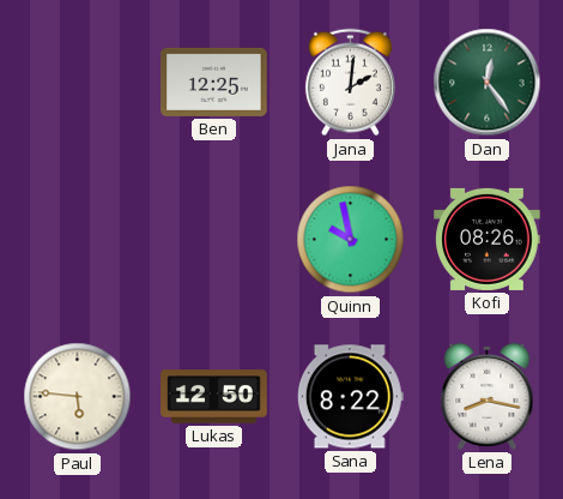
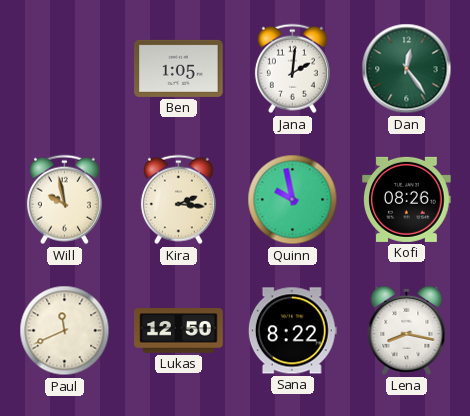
Ben: 12:25 -> 1:05 (179, 68)
Will: none -> 9:58 (64, 200)
Kira: none -> 2:16 (178, 200)
Paul: 5:46 -> 11:41 (65, 331)
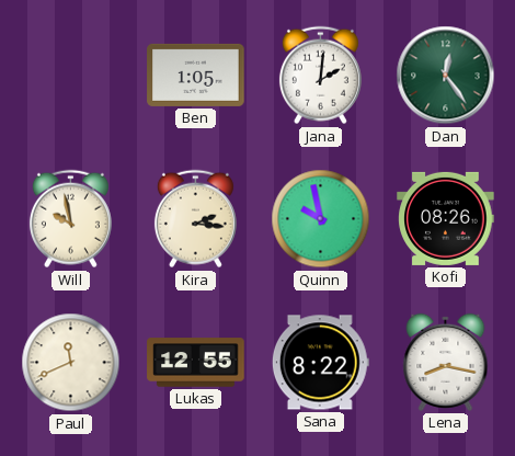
Lukas: 12:50 -> 12:55 (196, 363)
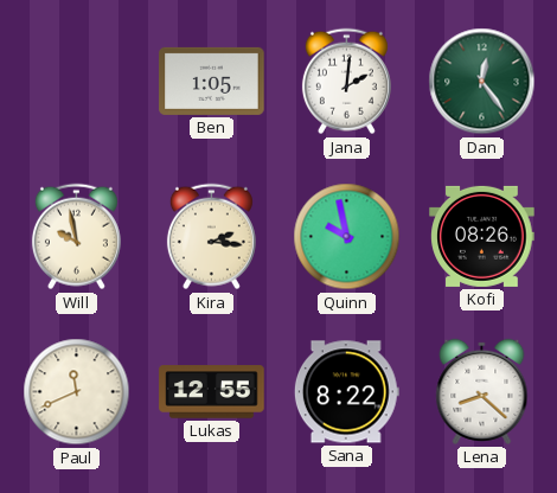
Lena: 8:17 -> 8:22 (482, 391)
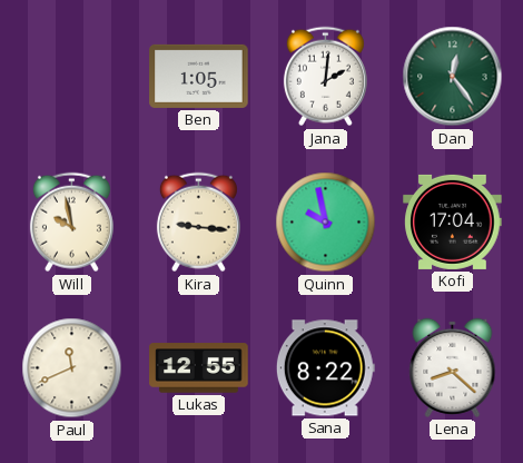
Kira: 2:16 -> 9:16 (198, 223)
Kofi: 08:26 -> 17:04 (453, 221)
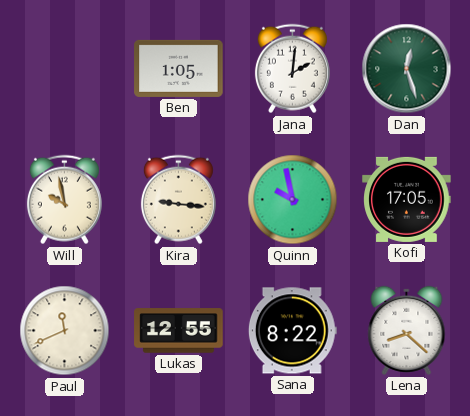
Dan: 12:24 -> 12:27 (407, 69)
Kofi: 17:04 -> 17:05 (407, 199)
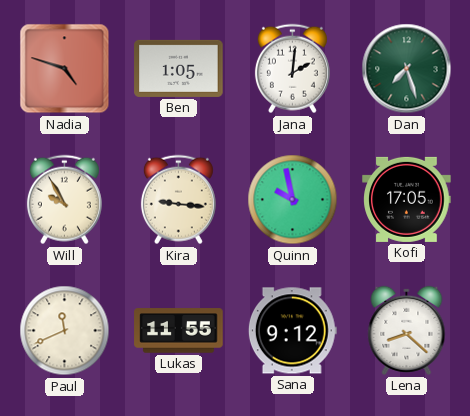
Nadia: none -> 4:48 (65, 69)
Dan: 12:27 -> 7:27 (407, 69)
Will: 9:58 -> 9:55 (64, 200)
Lukas: 12:55 -> 11:55 (179, 331)
Sana: 8:22 -> 9:12 (292, 331)
